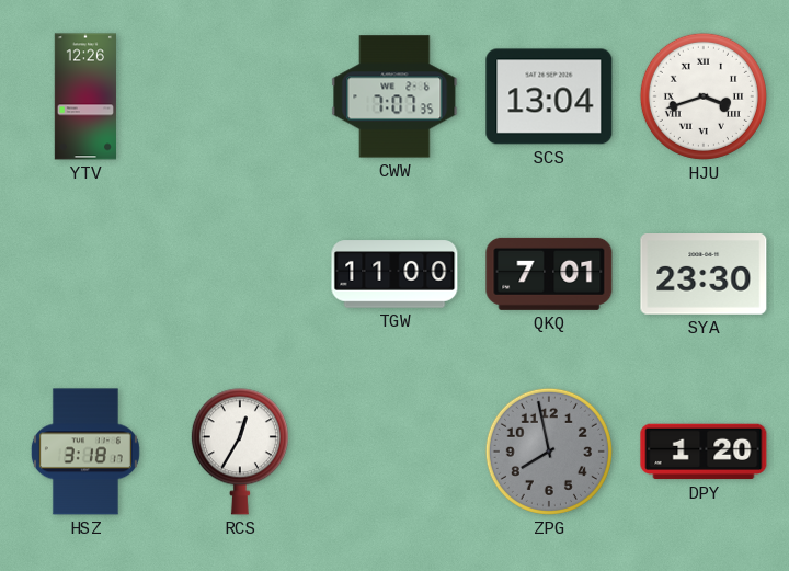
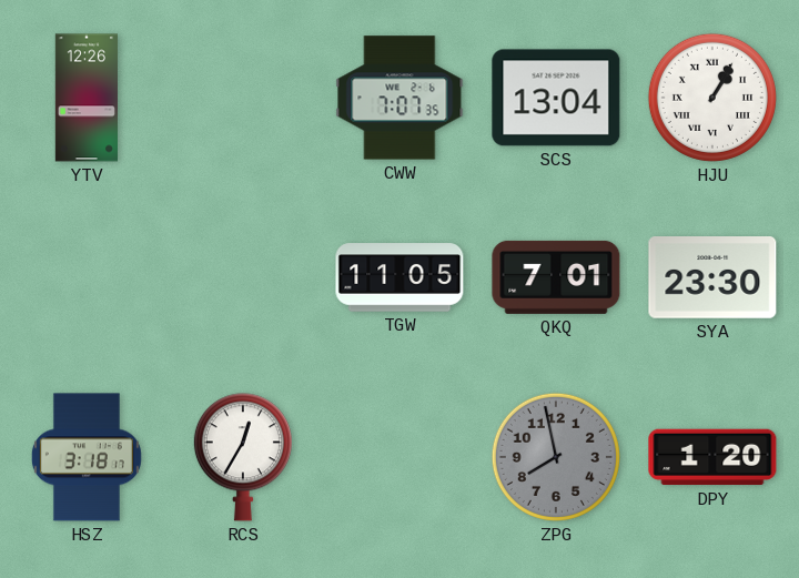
HJU: 3:42 -> 1:05 (712, 98)
TGW: 11:00 -> 11:05 (399, 277)
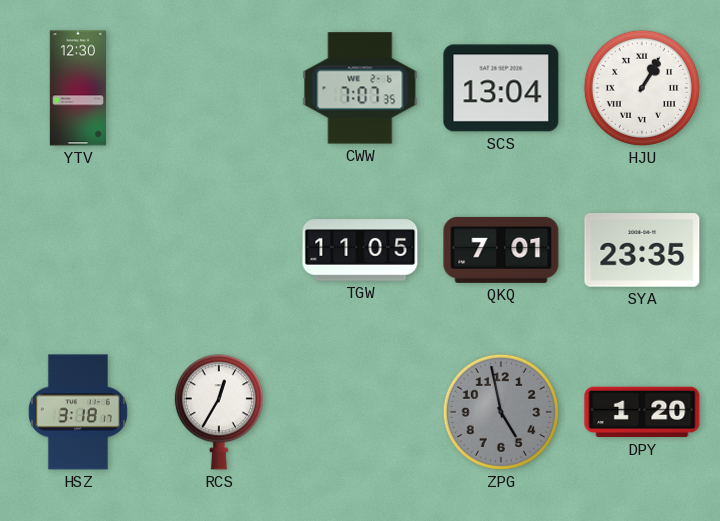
YTV: 12:26 -> 12:30 (77, 88)
SYA: 23:30 -> 23:35 (642, 251)
ZPG: 7:58 -> 4:58 (501, 412)
